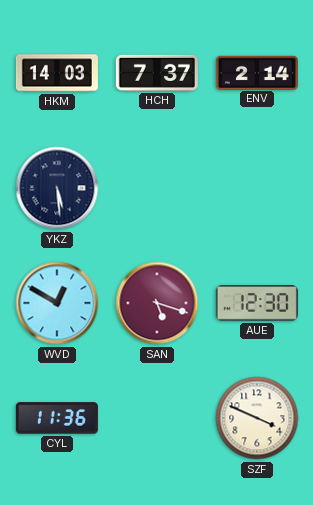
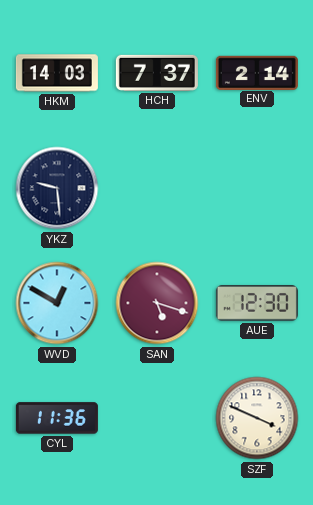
YKZ: 5:29 -> 9:29 (57, 188)
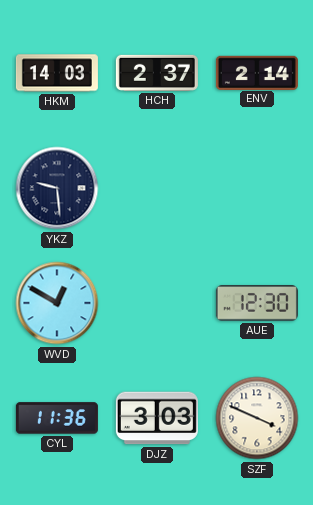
HCH: 7:37 -> 2:37 (157, 73)
SAN: 5:18 -> none (157, 303)
DJZ: none -> 3:03 (157, 418)
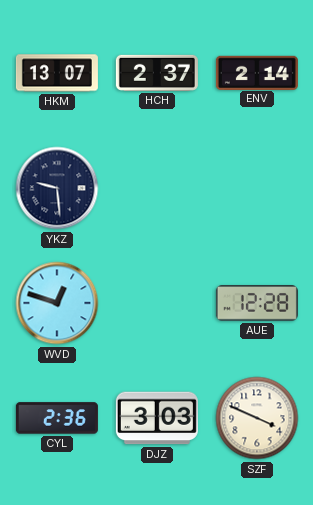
HKM: 14:03 -> 13:07 (57, 73)
WVD: 12:50 -> 12:48 (57, 303)
AUE: 12:30 -> 12:28 (257, 303)
CYL: 11:36 -> 2:36 (57, 418)
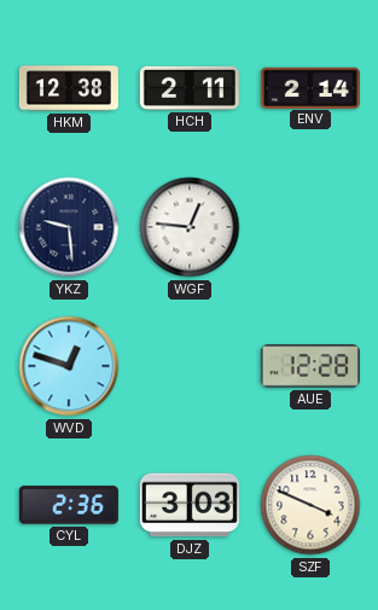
HKM: 13:07 -> 12:38 (69, 88)
HCH: 2:37 -> 2:11 (190, 88)
WGF: none -> 12:46 (190, 227)
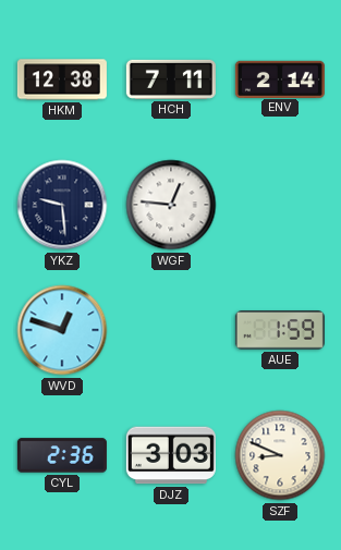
HCH: 2:11 -> 7:11 (171, 80)
AUE: 12:28 -> 1:59 (280, 330)
SZF: 3:49 -> 8:49 (280, 455)
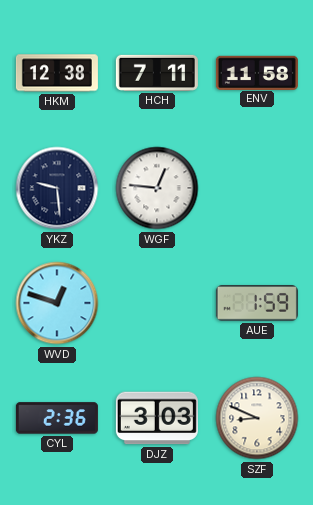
ENV: 2:14 -> 11:58 (257, 72)
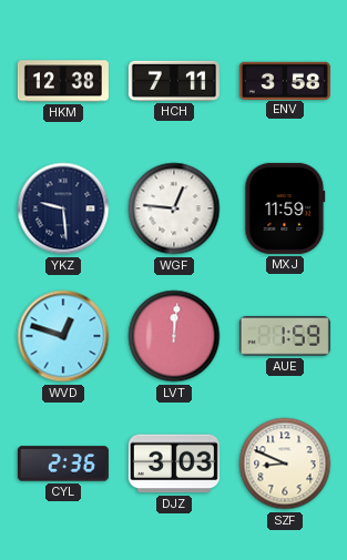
ENV: 11:58 -> 3:58 (285, 80)
MXJ: none -> 11:59 (285, 208)
LVT: none -> 12:01 (174, 336)
